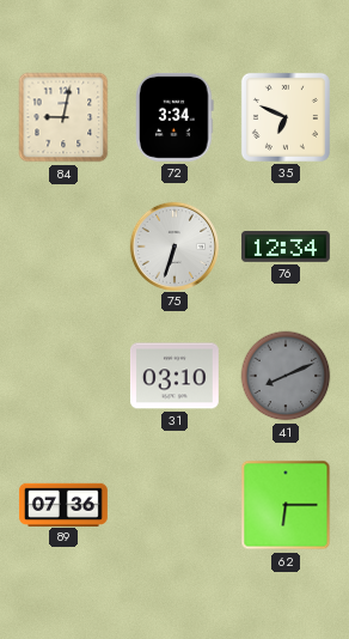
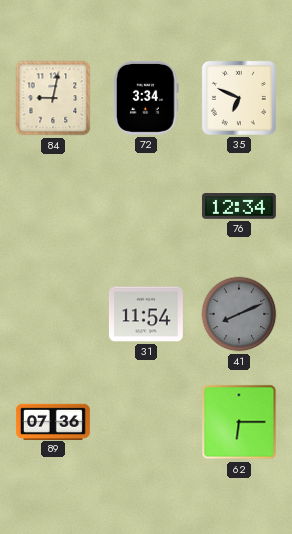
75: 6:33 -> none (173, 245)
31: 03:10 -> 11:54 (146, 314)
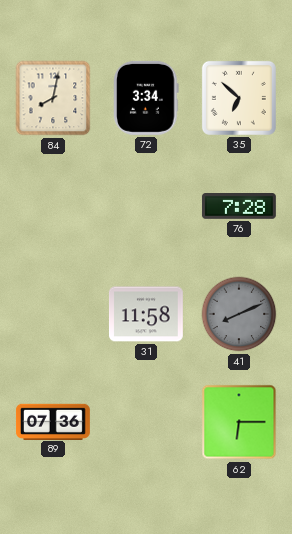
84: 9:02 -> 8:02 (53, 98)
35: 6:49 -> 6:52 (239, 98)
76: 12:34 -> 7:28 (239, 206)
31: 11:54 -> 11:58 (146, 314)
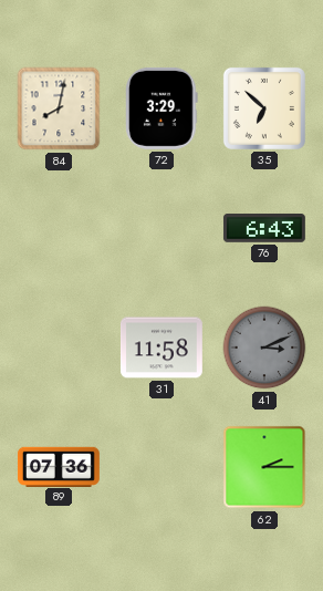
72: 3:34 -> 3:29 (161, 108)
76: 7:28 -> 6:43 (264, 228)
41: 8:11 -> 3:11 (264, 348)
62: 6:15 -> 2:15 (264, 467)
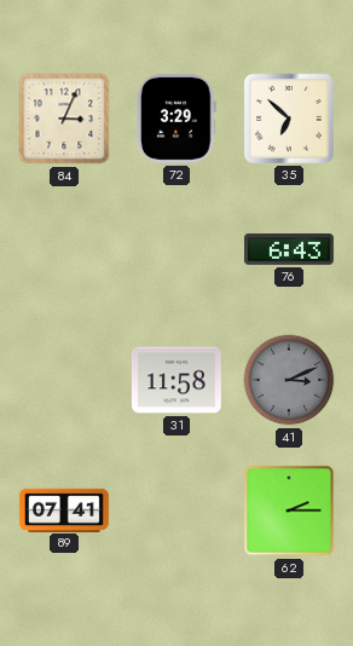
84: 8:02 -> 3:04 (64, 119)
89: 07:36 -> 07:41 (64, 509)
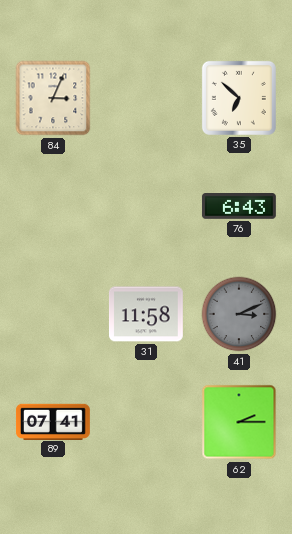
72: 3:29 -> none (176, 119)
